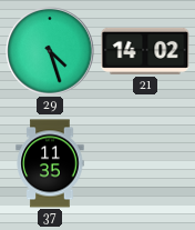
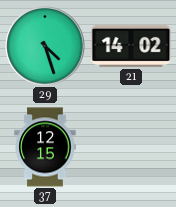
37: 11:35 -> 12:15 (45, 147)
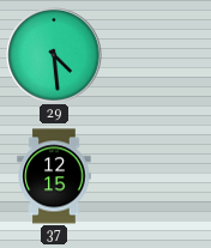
29: 4:27 -> 4:29 (54, 55)
21: 14:02 -> none (131, 46)
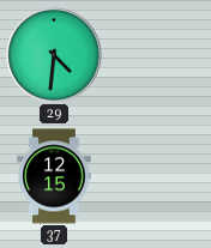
29: 4:29 -> 4:31 (54, 55)
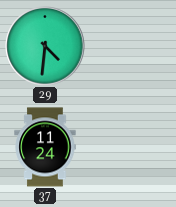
37: 12:15 -> 11:24 (45, 147)
